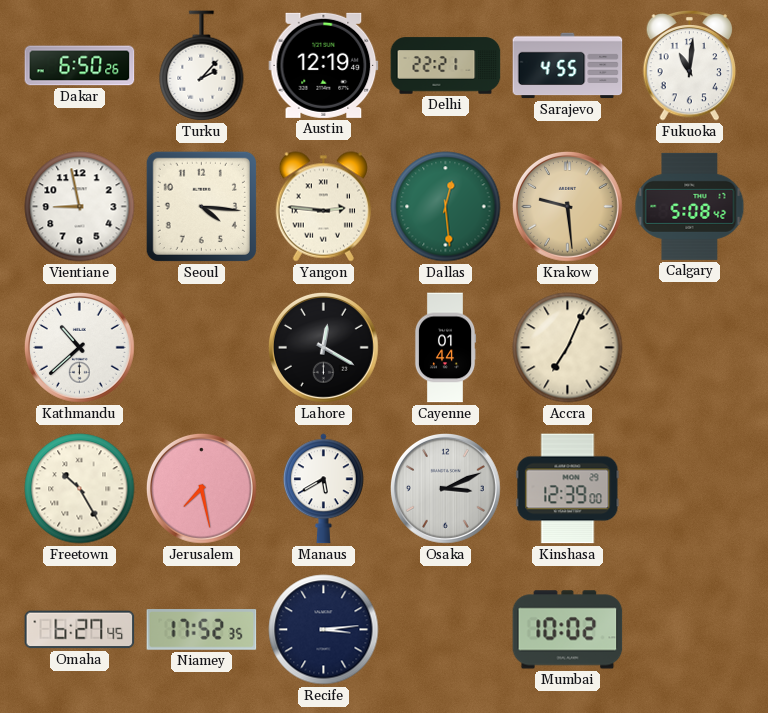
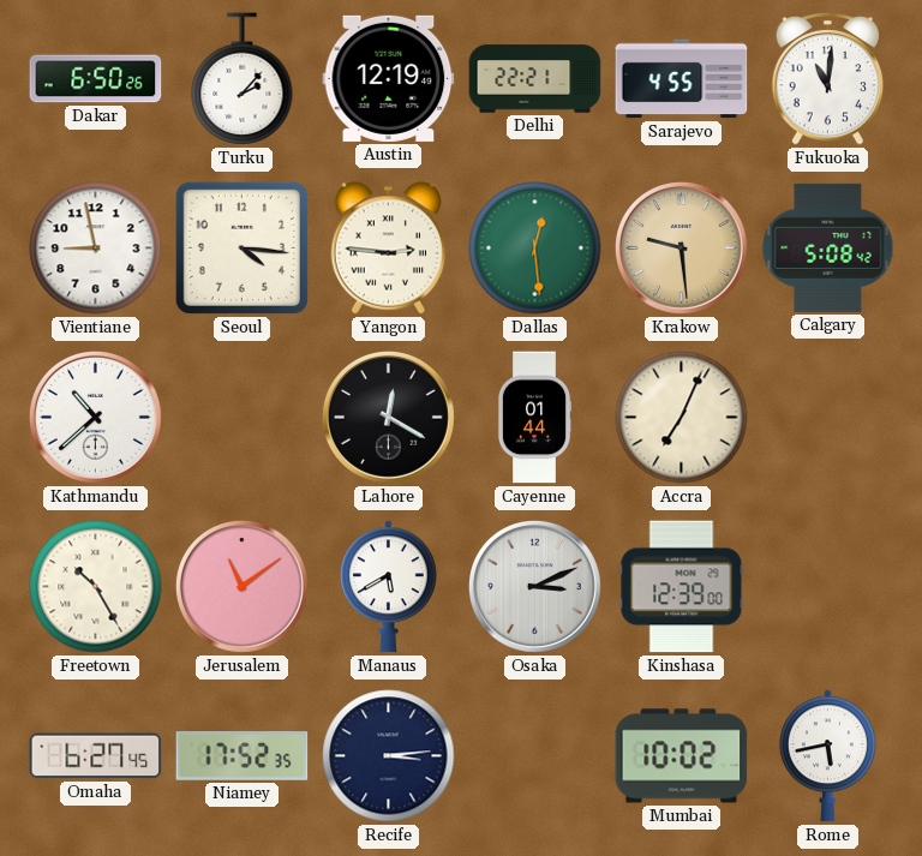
Jerusalem: 7:28 -> 11:09 (241, 586)
Rome: none -> 5:43 (827, 756)
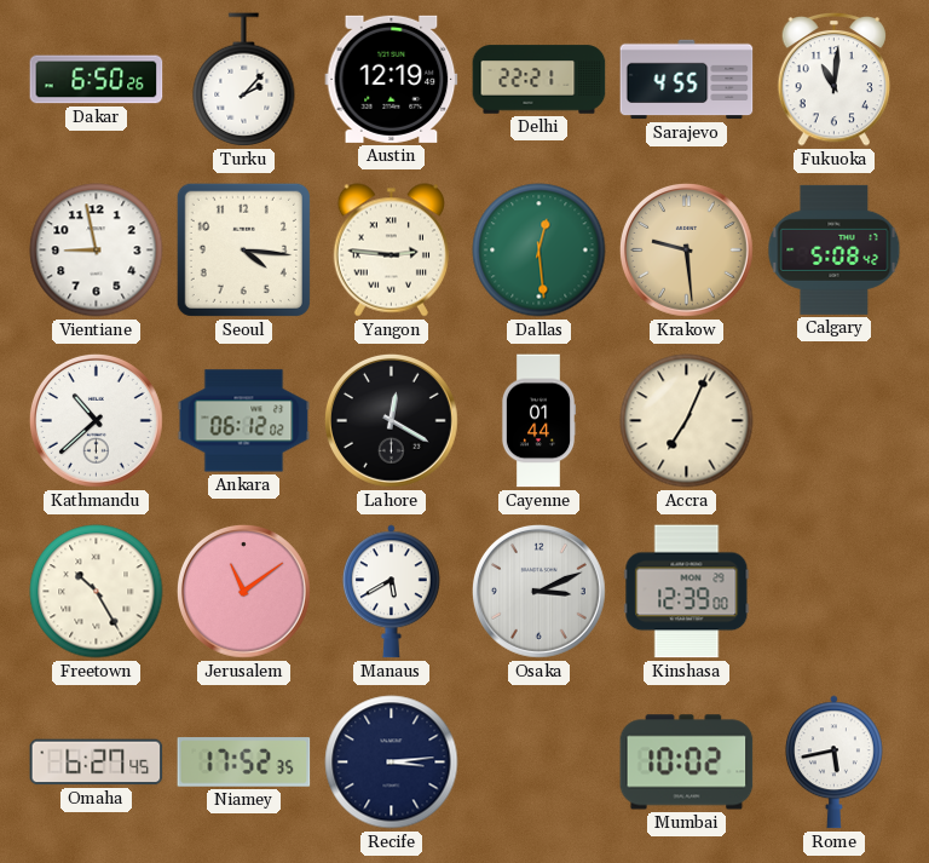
Ankara: none -> 06:12 (244, 421)
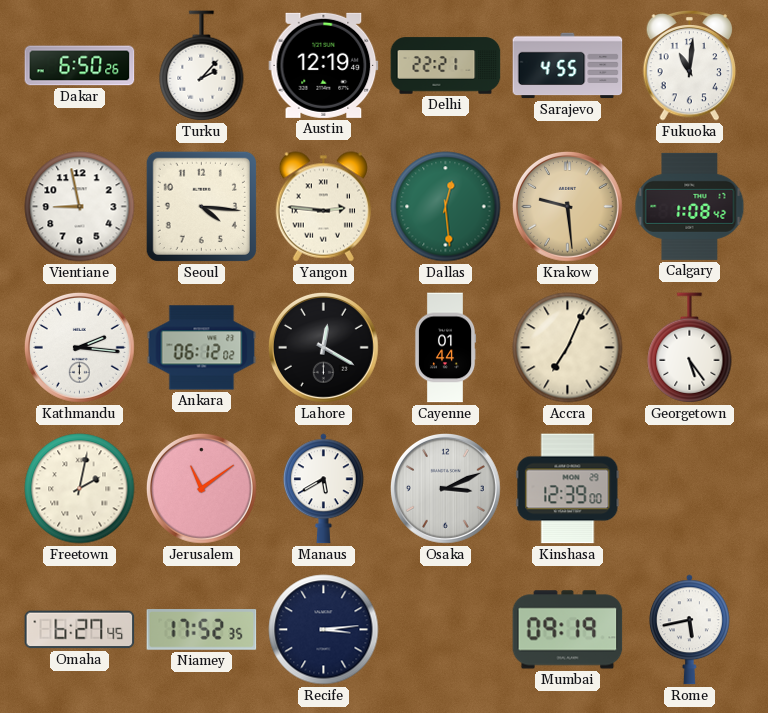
Calgary: 5:08 -> 1:08 (690, 206)
Kathmandu: 10:38 -> 2:16 (79, 347)
Georgetown: none -> 5:24 (690, 348)
Freetown: 10:25 -> 2:02 (80, 489)
Mumbai: 10:02 -> 09:19 (568, 630)
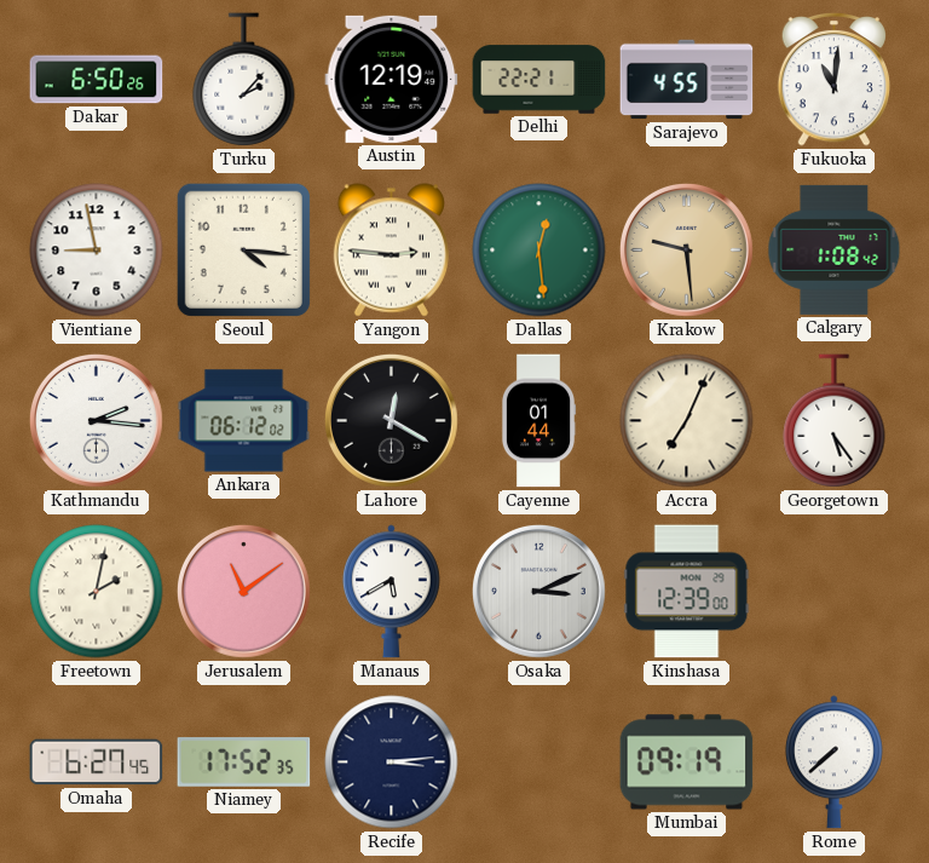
Rome: 5:43 -> 7:38 (833, 763)
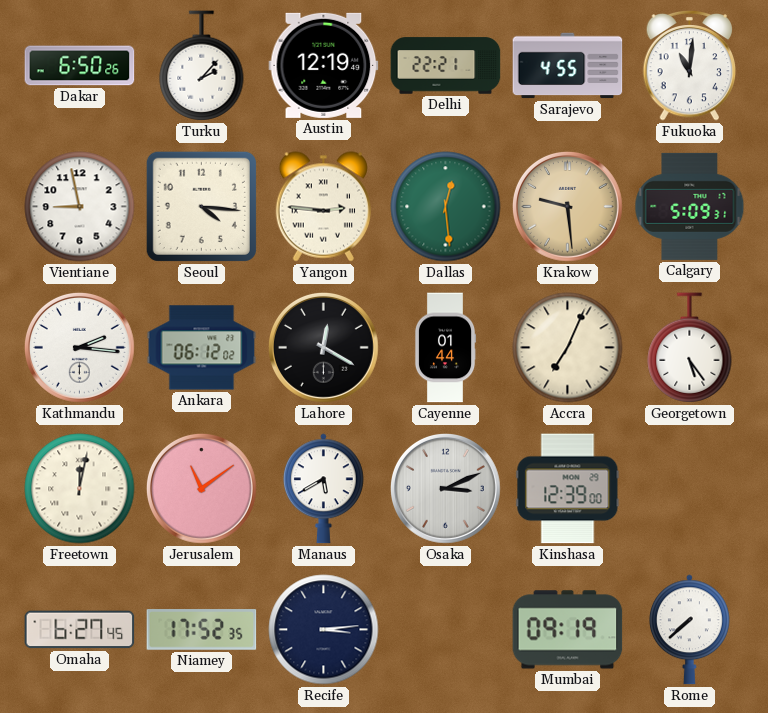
Calgary: 1:08 -> 5:09 (690, 206)
Freetown: 2:02 -> 12:02 (80, 489)
